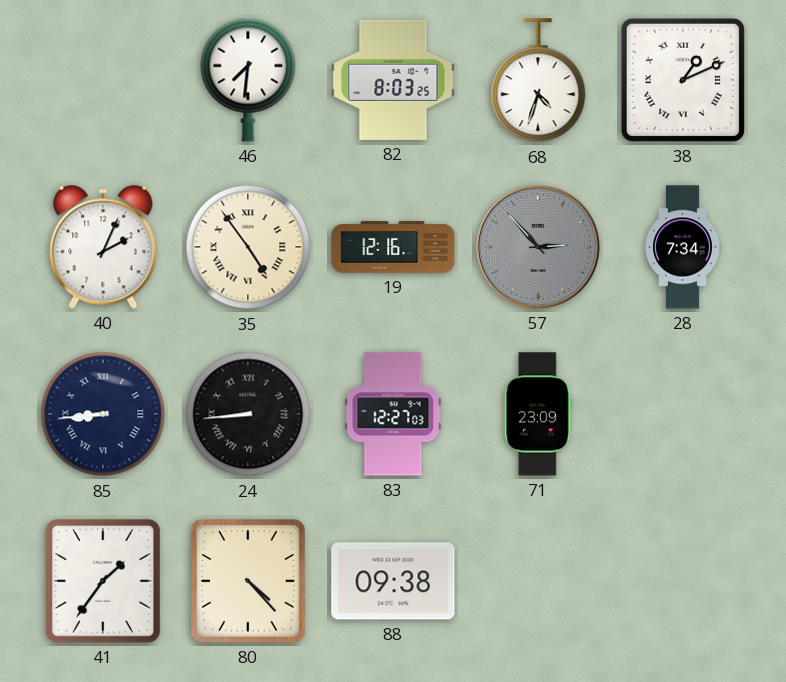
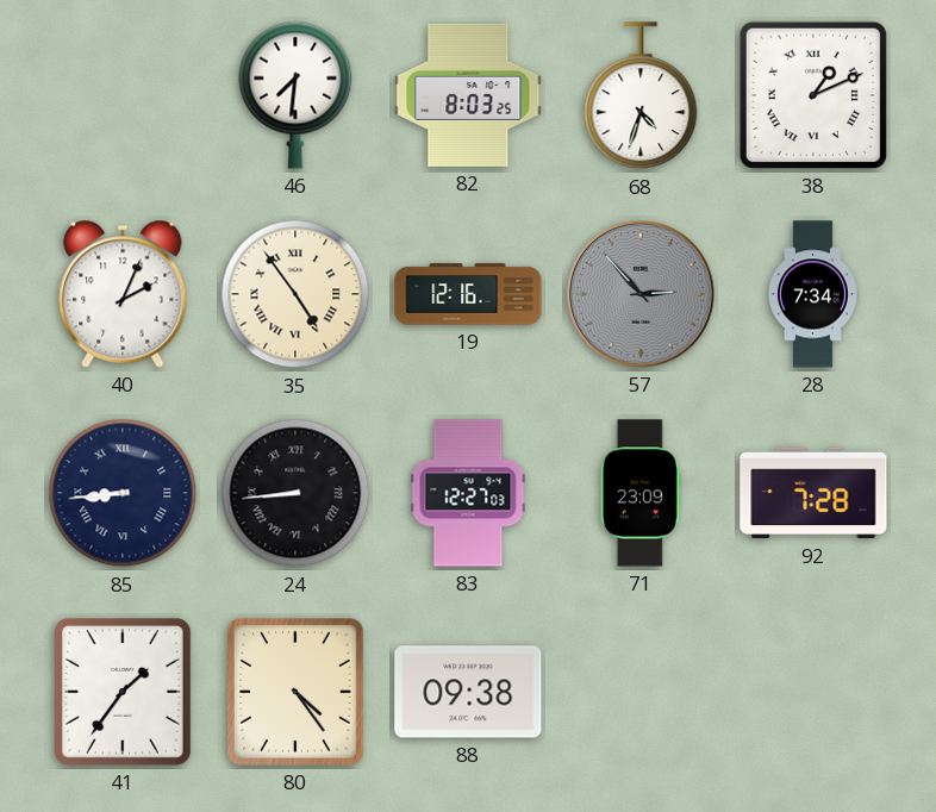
92: none -> 7:28 (813, 493)
80: 4:23 -> 4:24 (297, 693)
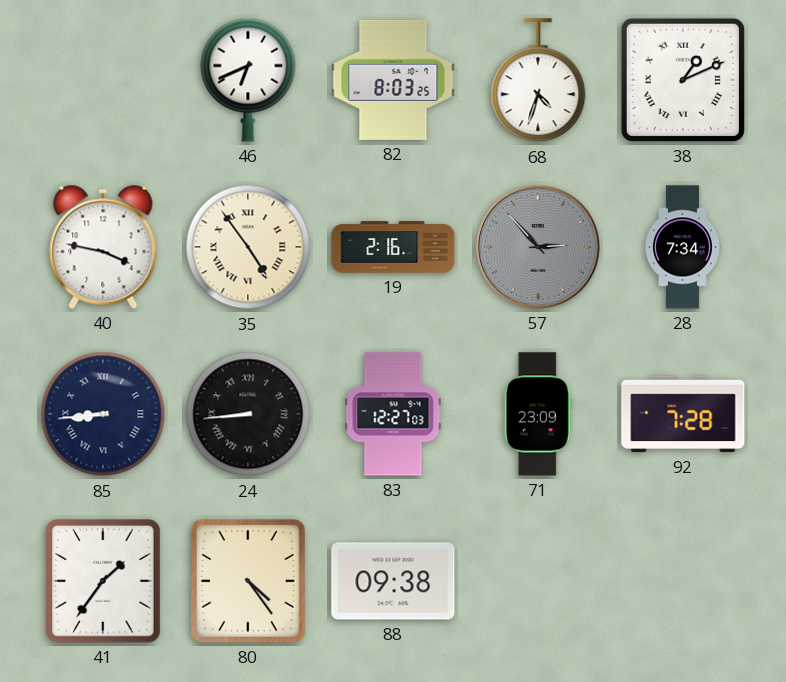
46: 7:31 -> 6:41 (248, 80)
40: 2:04 -> 3:47 (103, 247)
19: 12:16 -> 2:16 (393, 247)
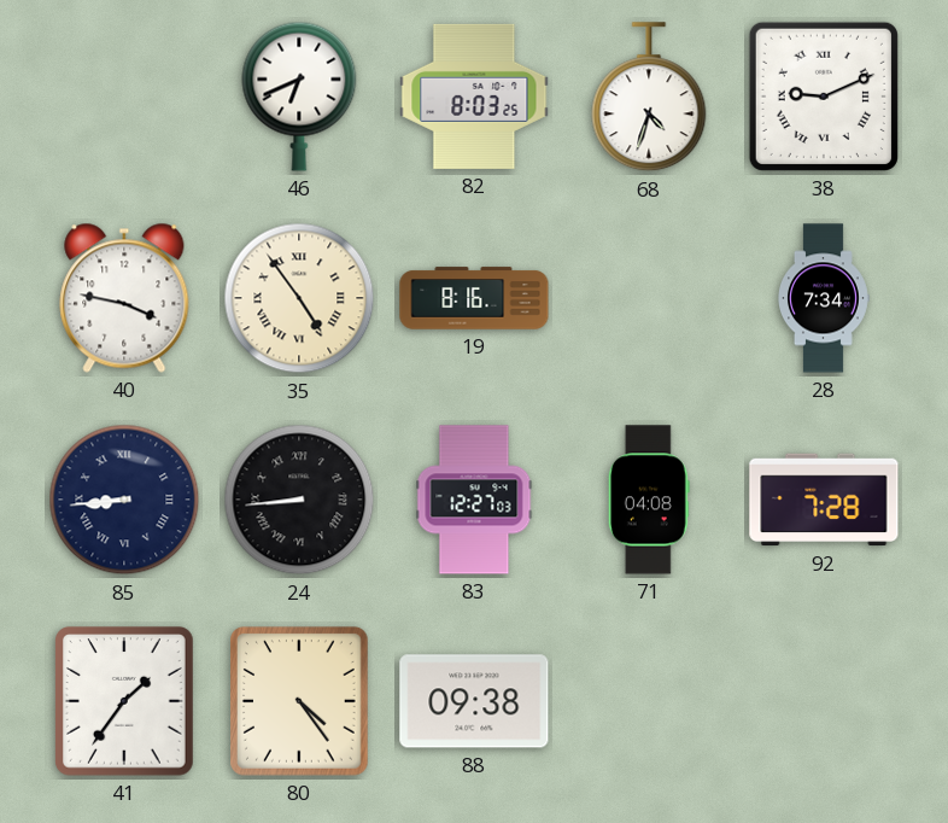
38: 1:11 -> 9:11 (824, 97)
19: 2:16 -> 8:16 (474, 298)
57: 2:53 -> none (538, 247)
71: 23:09 -> 04:08 (649, 500)
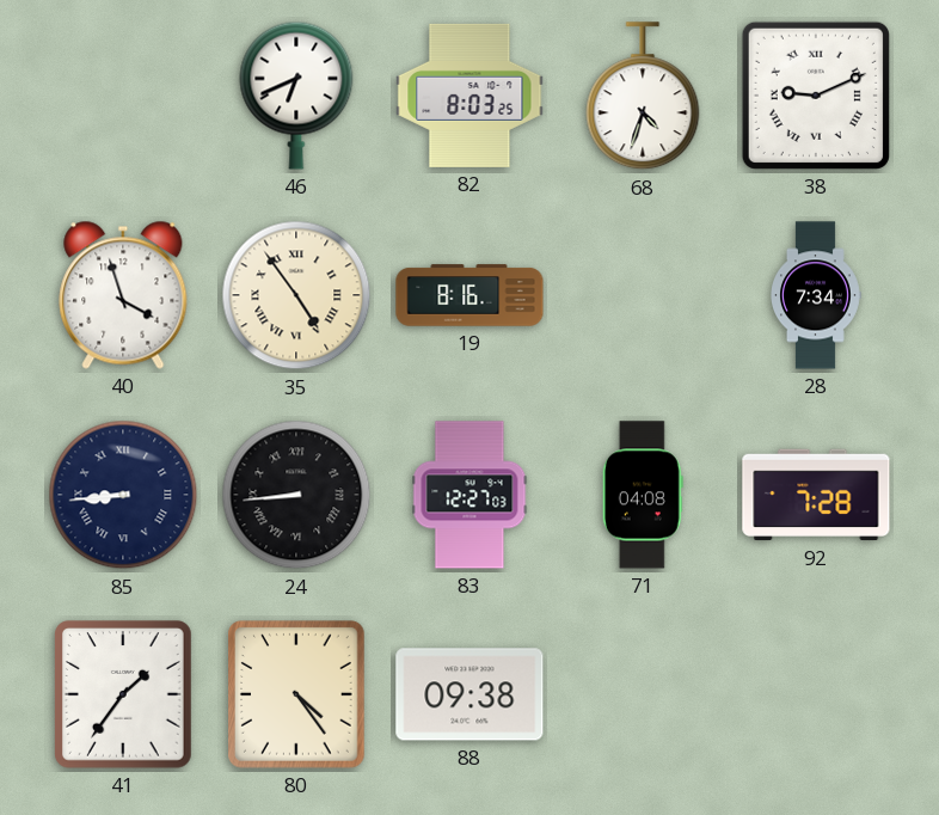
40: 3:47 -> 3:57 (123, 295)
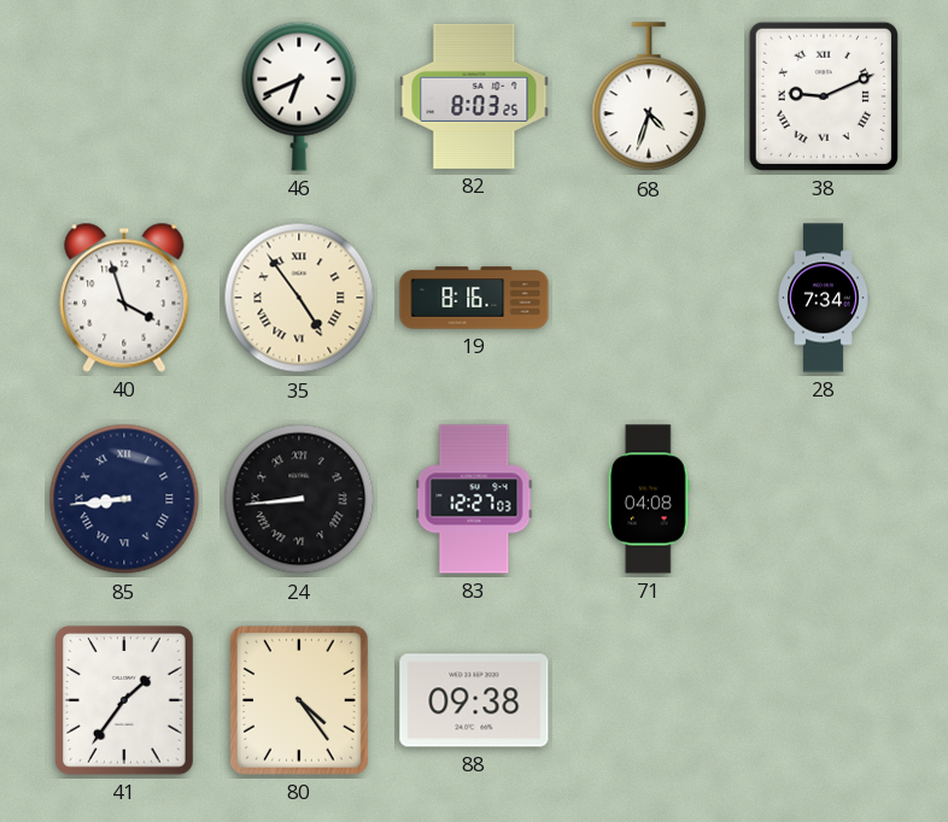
92: 7:28 -> none (816, 495)
